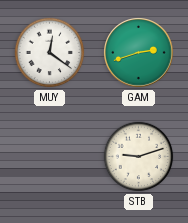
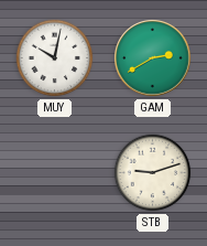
MUY: 12:21 -> 10:02 (55, 58)
GAM: 2:42 -> 2:40 (153, 58)
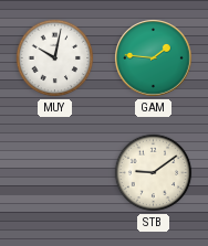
GAM: 2:40 -> 1:46 (154, 58)
STB: 9:12 -> 9:09 (154, 173)
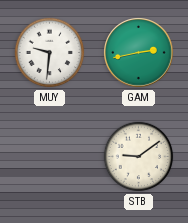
MUY: 10:02 -> 9:31 (50, 53)
GAM: 1:46 -> 2:43 (139, 53)
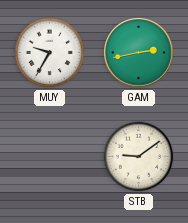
MUY: 9:31 -> 9:35 (50, 53)
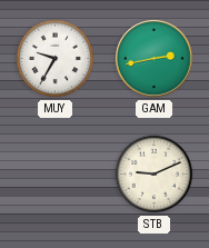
STB: 9:09 -> 9:11 (155, 175)
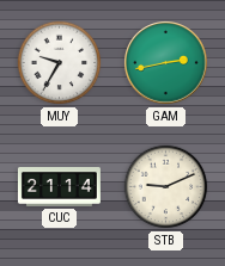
CUC: none -> 21:14 (59, 187)
